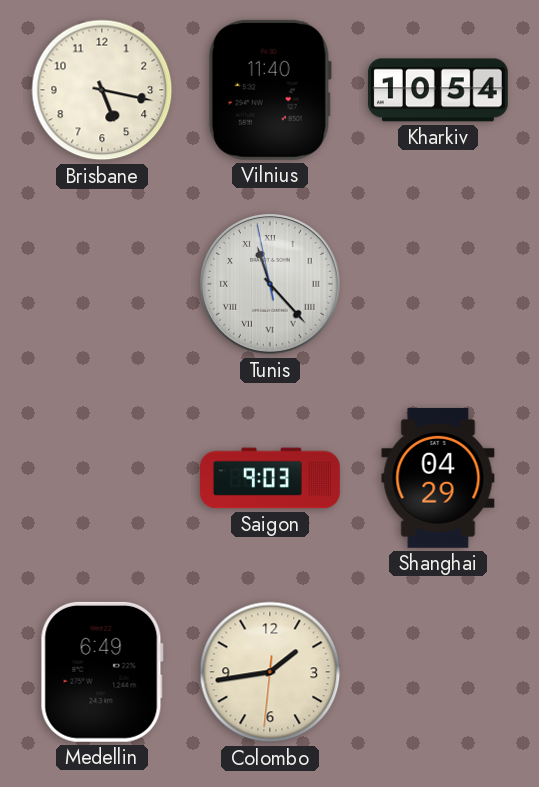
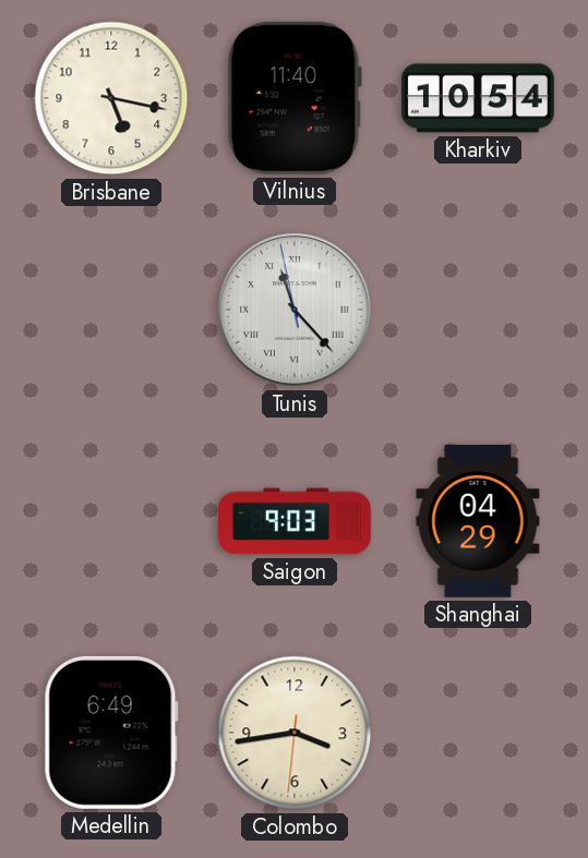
Colombo: 1:43 -> 3:43 (295, 733)
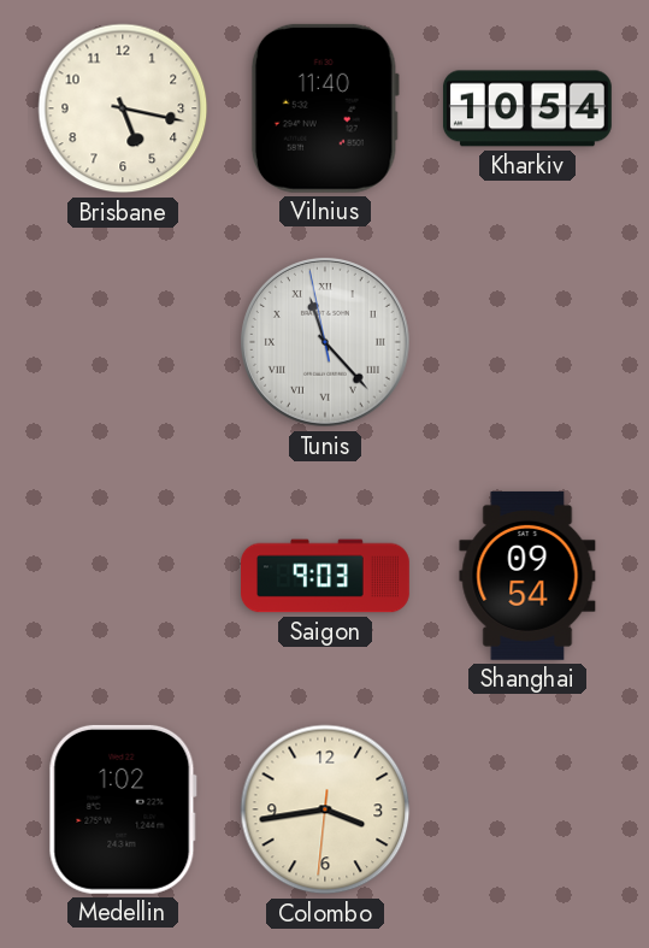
Shanghai: 04:29 -> 09:54 (527, 576)
Medellin: 6:49 -> 1:02 (123, 809)
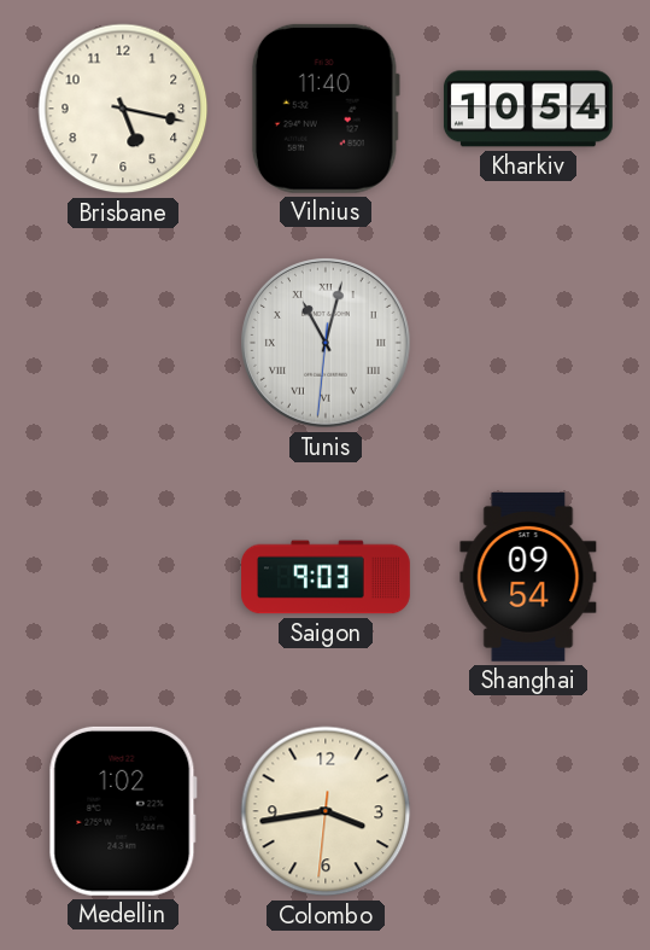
Tunis: 11:22 -> 11:02 (327, 344)
